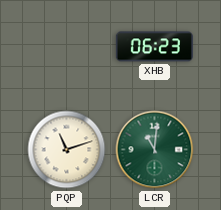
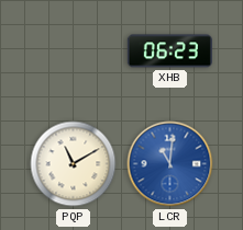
PQP: 11:12 -> 11:10 (74, 164)
LCR dial: green -> blue (170, 164)
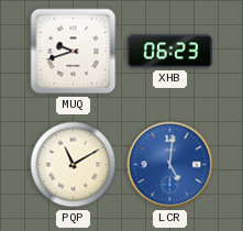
MUQ: none -> 9:42 (74, 52)
LCR: 11:01 -> 5:01 (170, 165)
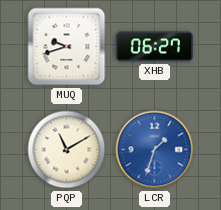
XHB: 06:23 -> 06:27 (154, 47)
LCR: 5:01 -> 1:33 (155, 150)
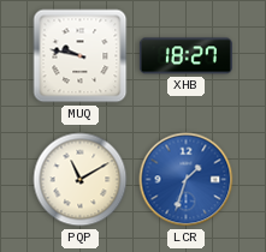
MUQ: 9:42 -> 9:47 (81, 56)
XHB: 06:27 -> 18:27 (185, 56)
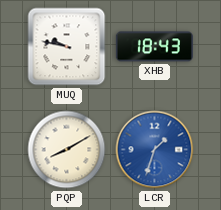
XHB: 18:27 -> 18:43 (154, 47)
PQP: 11:10 -> 8:10 (67, 150)
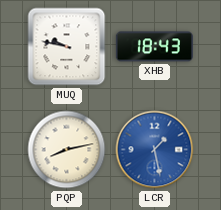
PQP: 8:10 -> 8:13 (67, 150)
LCR: 1:33 -> 1:28 (155, 150)
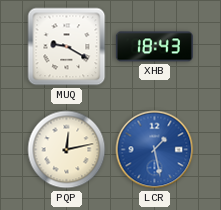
MUQ: 9:47 -> 9:20 (67, 47)
PQP: 8:13 -> 12:13 (67, 150)
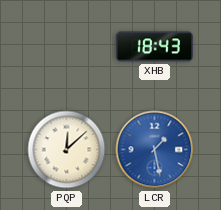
MUQ: 9:20 -> none (67, 47)
PQP: 12:13 -> 12:08 (67, 150)
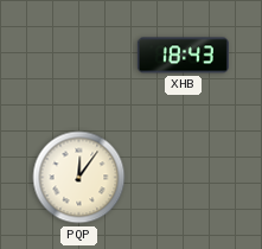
PQP: 12:08 -> 12:06 (79, 178)
LCR: 1:28 -> none (155, 150)
